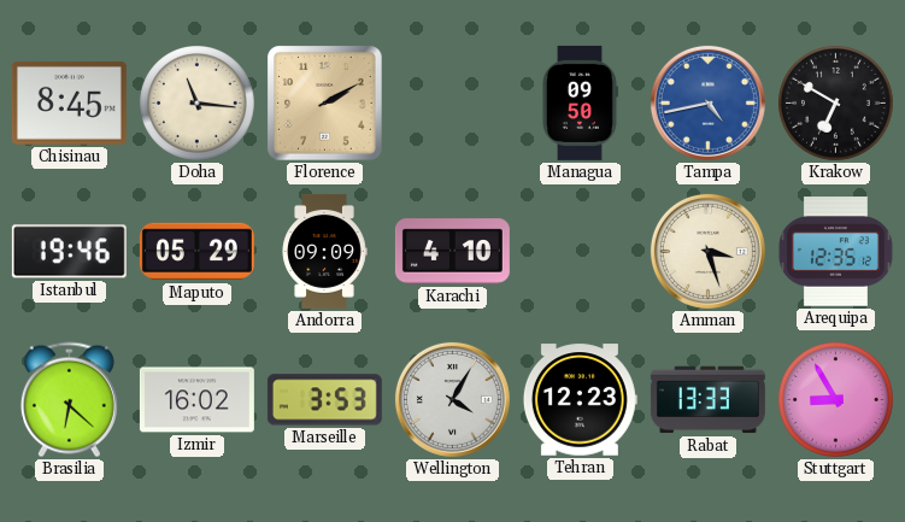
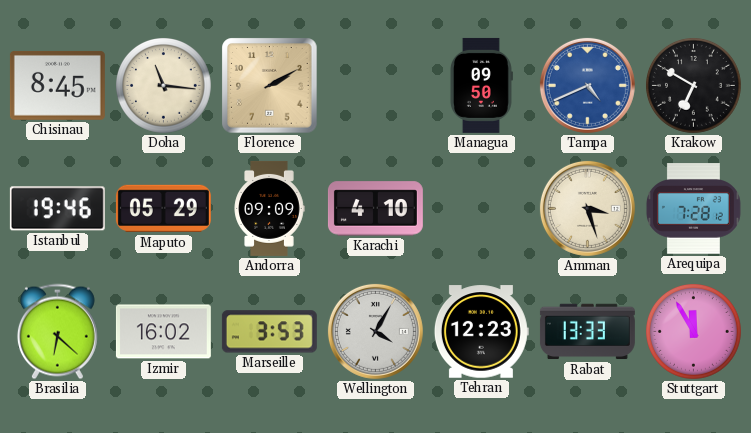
Tampa: 4:43 -> 4:41 (587, 85)
Arequipa: 12:35 -> 7:28 (693, 209)
Stuttgart: 8:55 -> 11:55 (694, 332)
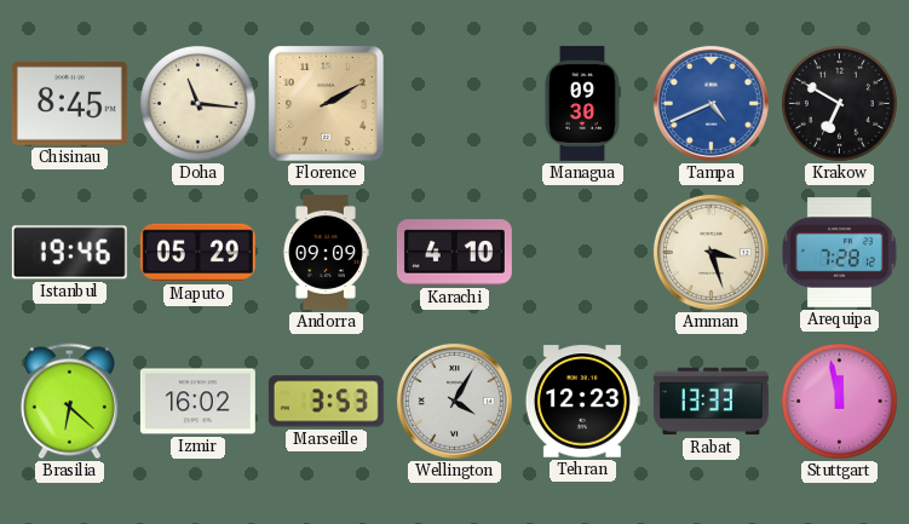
Managua: 09:50 -> 09:30 (582, 103)
Stuttgart: 11:55 -> 11:58 (840, 402)
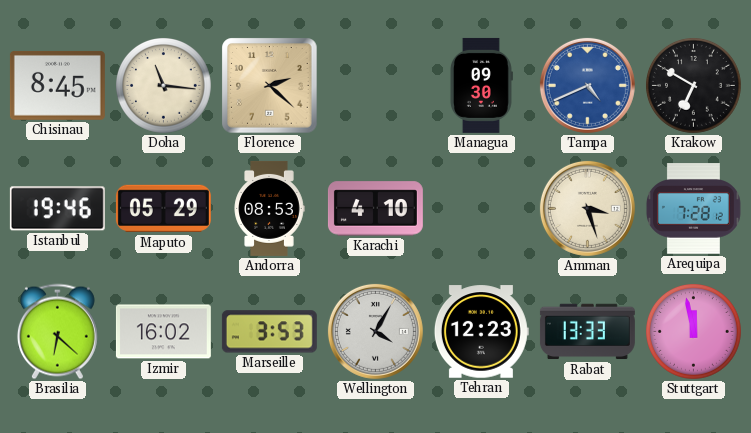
Florence: 2:10 -> 2:22 (270, 86)
Andorra: 09:09 -> 08:53 (269, 208)
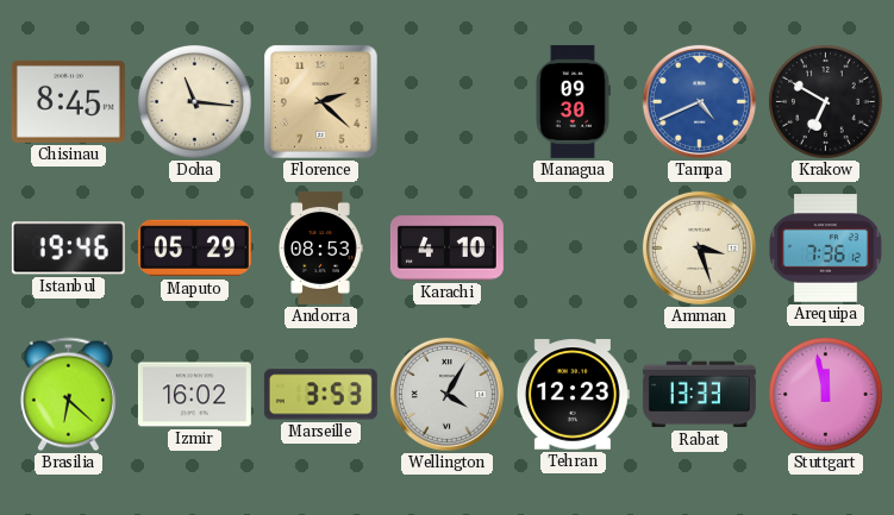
Arequipa: 7:28 -> 7:36 (825, 249)
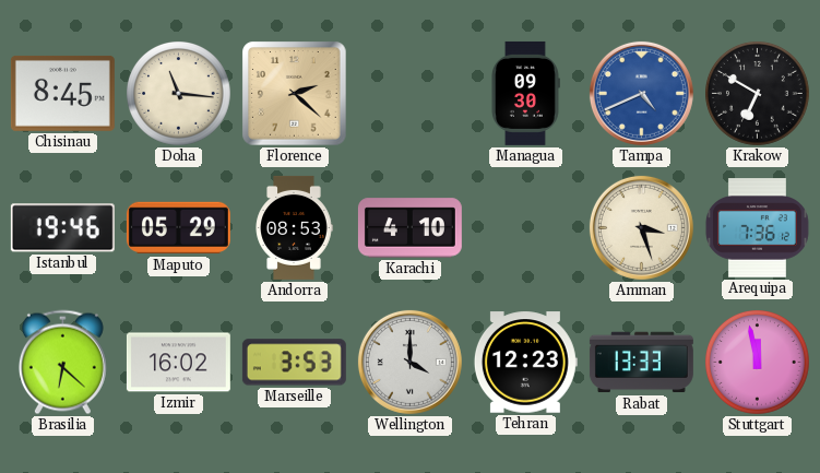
Wellington: 4:05 -> 4:00 (409, 362)
